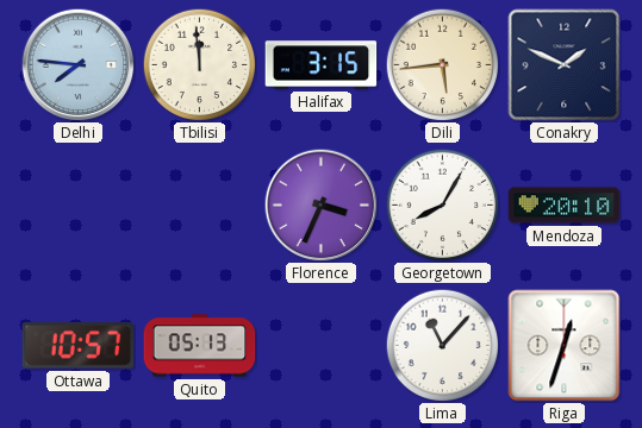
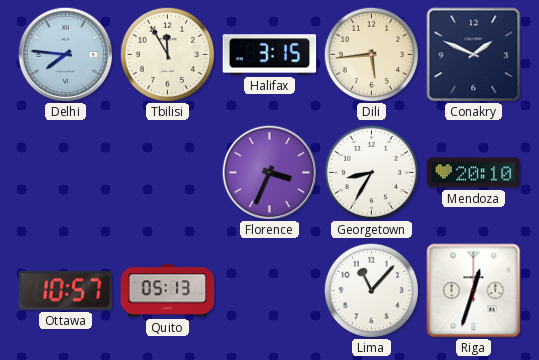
Tbilisi: 11:59 -> 11:55 (167, 54)
Georgetown: 8:05 -> 8:35 (371, 172)
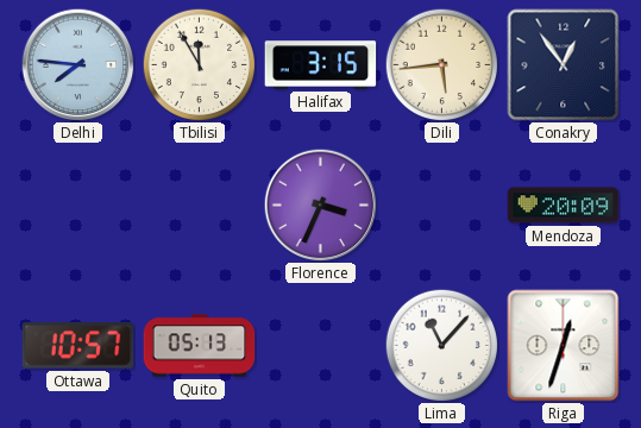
Conakry: 1:49 -> 12:54 (564, 65)
Georgetown: 8:35 -> none (371, 172)
Mendoza: 20:10 -> 20:09 (564, 206)
